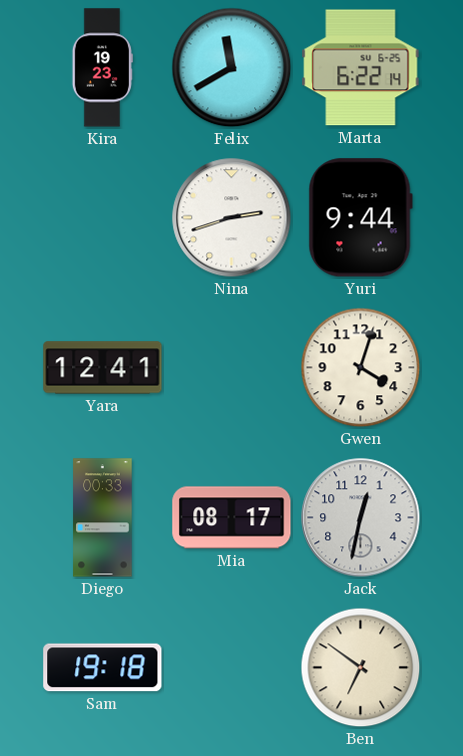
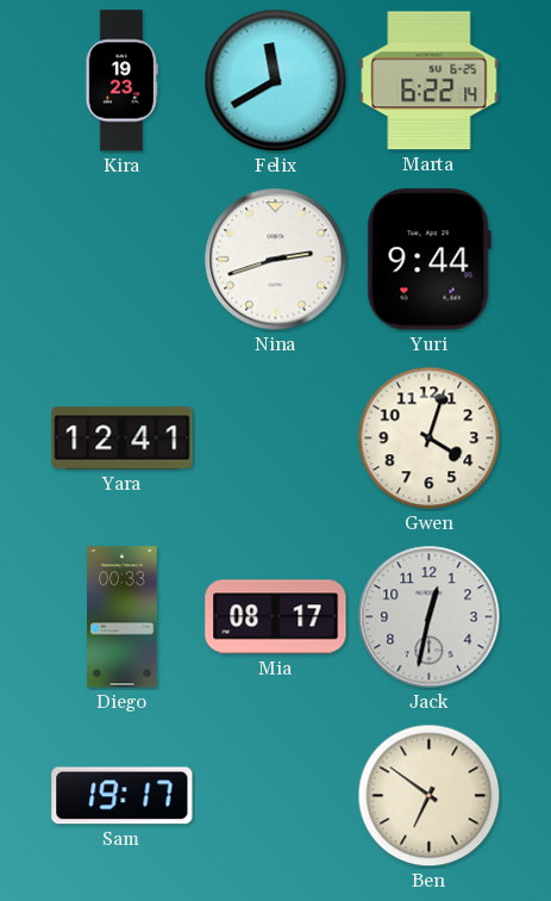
Sam: 19:18 -> 19:17 (123, 796)
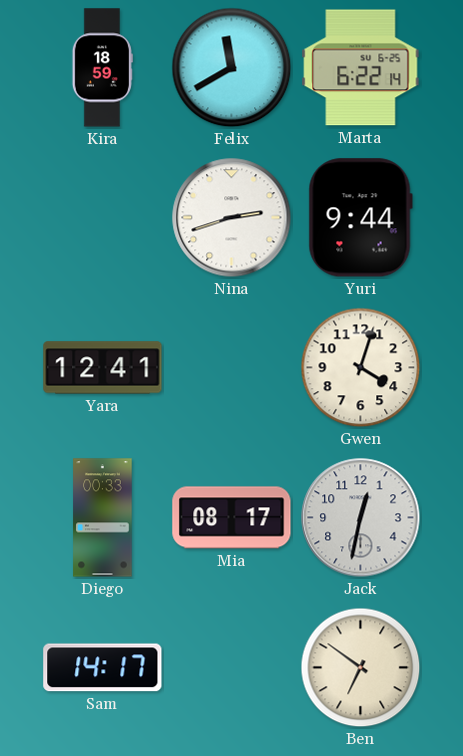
Kira: 19:23 -> 18:59 (102, 68)
Sam: 19:17 -> 14:17 (103, 668)
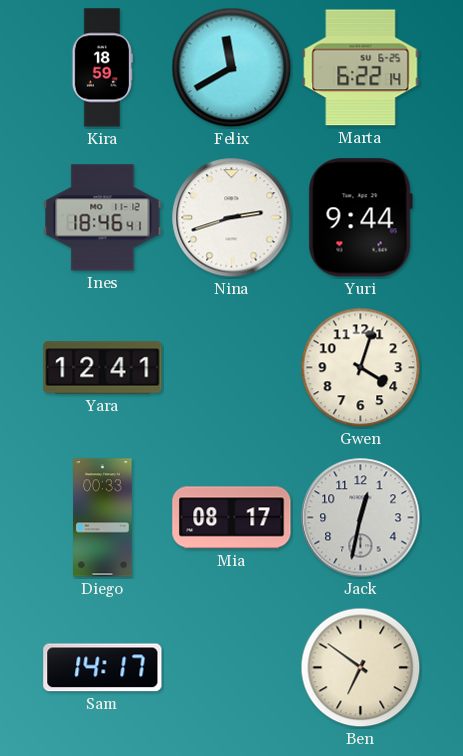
Ines: none -> 18:46 (103, 218)
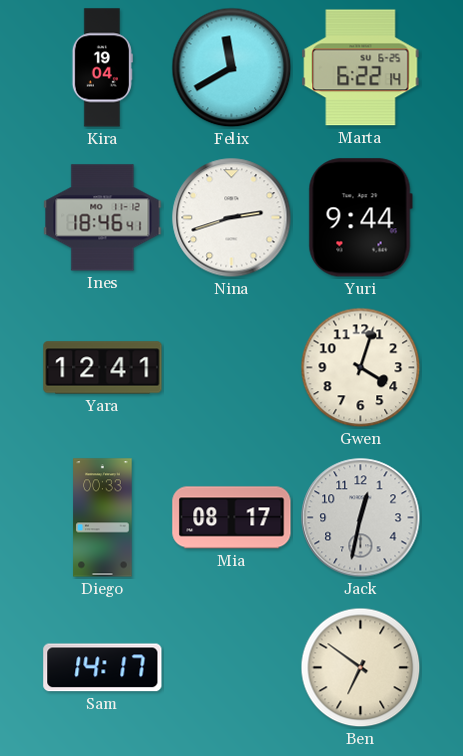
Kira: 18:59 -> 19:04 (102, 68)
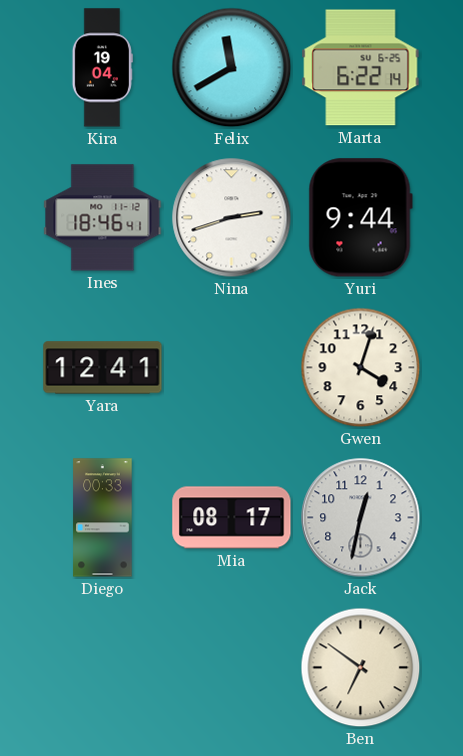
Sam: 14:17 -> none (103, 668)
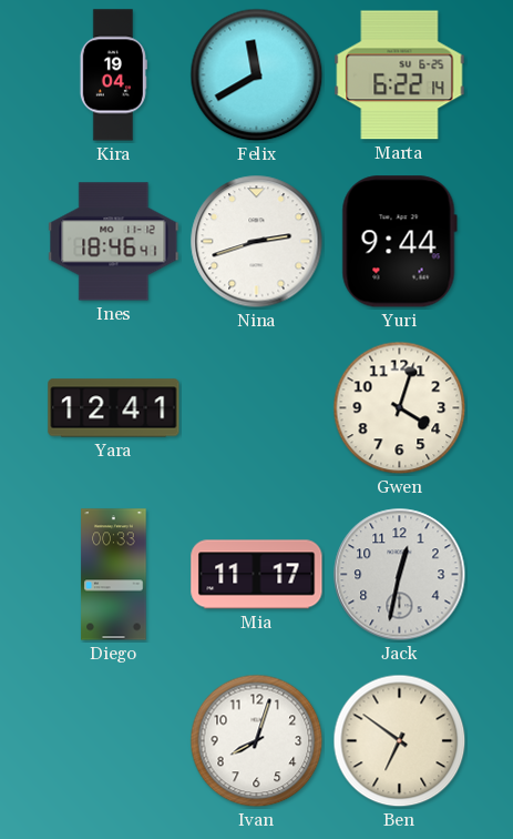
Mia: 08:17 -> 11:17 (257, 575)
Ivan: none -> 8:03 (257, 741)
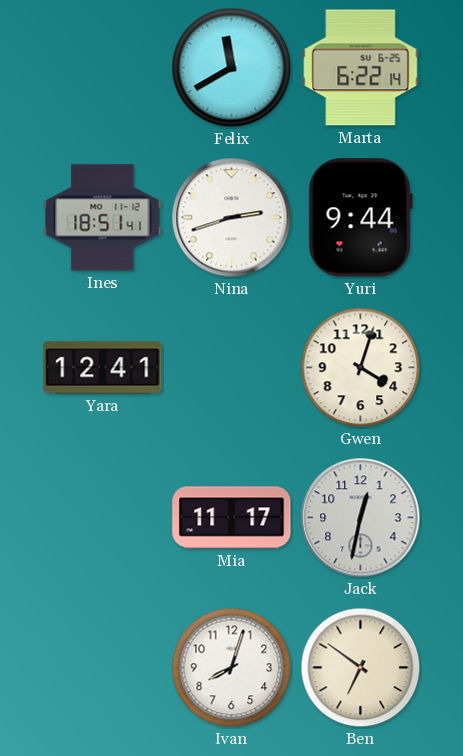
Kira: 19:04 -> none (113, 75)
Ines: 18:46 -> 18:51 (103, 218)
Diego: 00:33 -> none (114, 575)
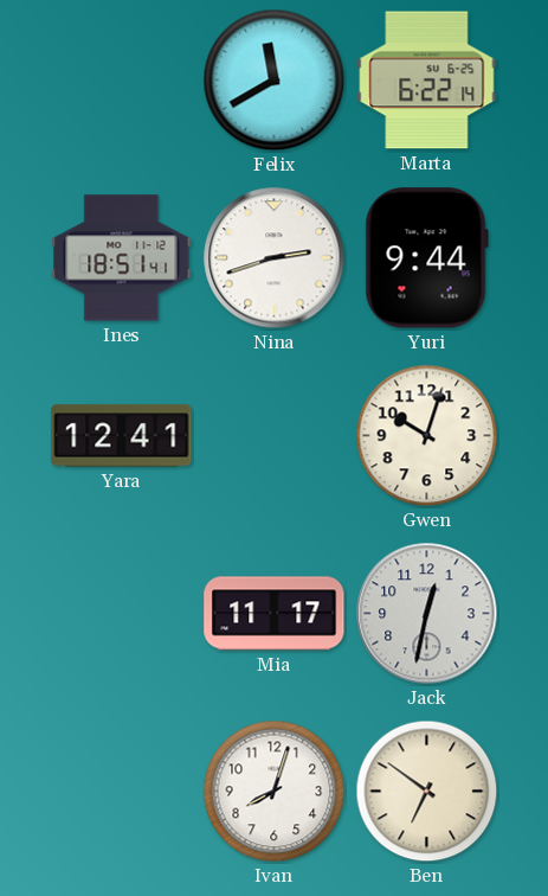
Gwen: 4:03 -> 10:03 (427, 436)
